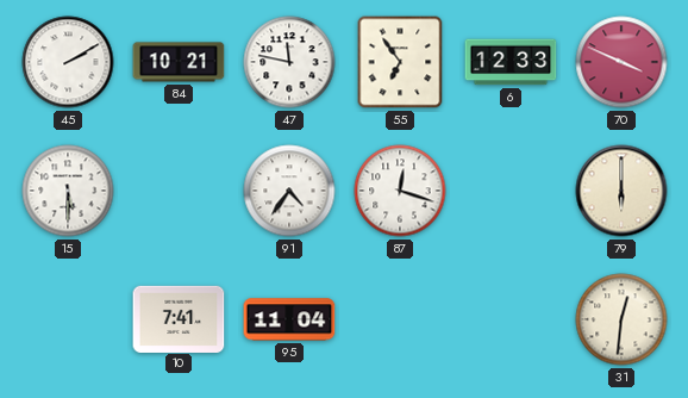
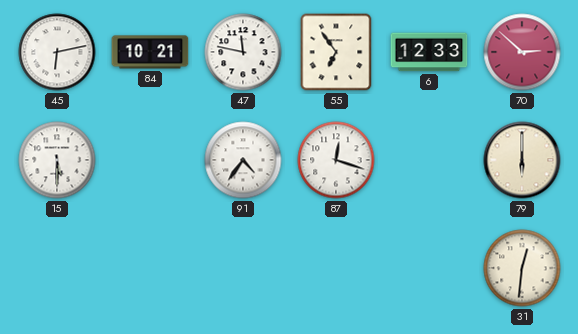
45: 2:10 -> 6:13 (57, 52)
70: 3:49 -> 2:52 (522, 52)
10: 7:41 -> none (179, 318)
95: 11:04 -> none (289, 319)
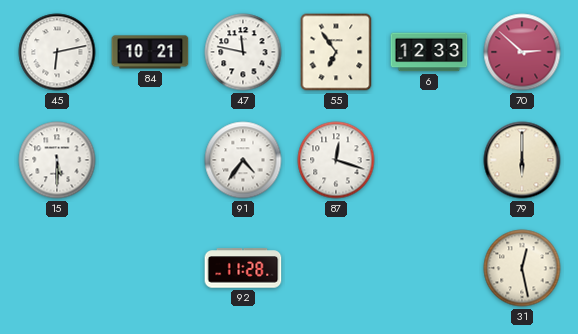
92: none -> 11:28 (243, 268)
31: 12:31 -> 12:28 (522, 268)
